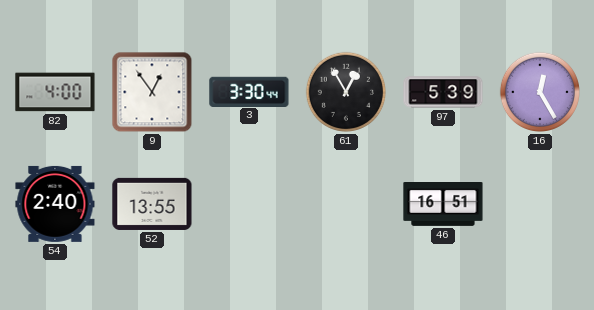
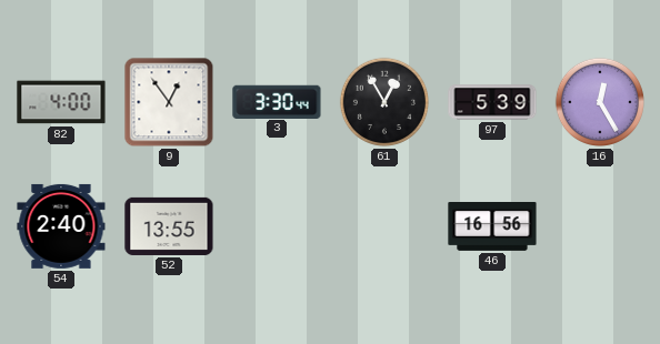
46: 16:51 -> 16:56 (492, 227)
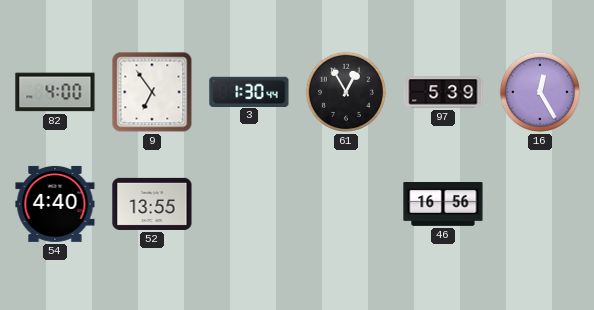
9: 12:54 -> 6:54 (152, 92)
3: 3:30 -> 1:30 (249, 91)
54: 2:40 -> 4:40 (55, 204)
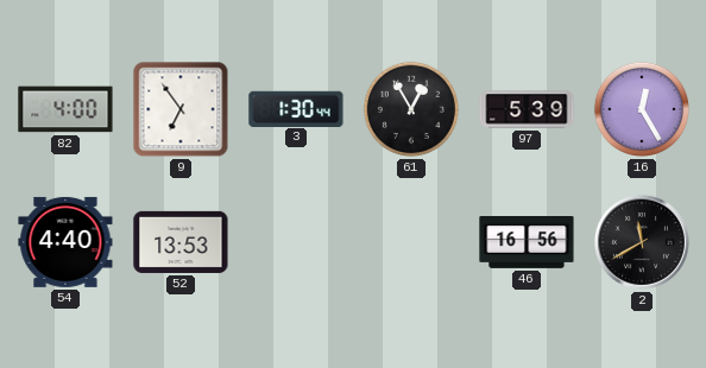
52: 13:55 -> 13:53 (181, 242)
2: none -> 11:40 (642, 242)
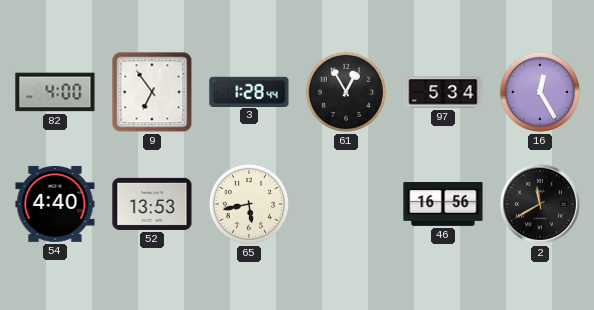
3: 1:30 -> 1:28 (249, 91)
97: 5:39 -> 5:34 (443, 92)
65: none -> 5:43 (249, 204)
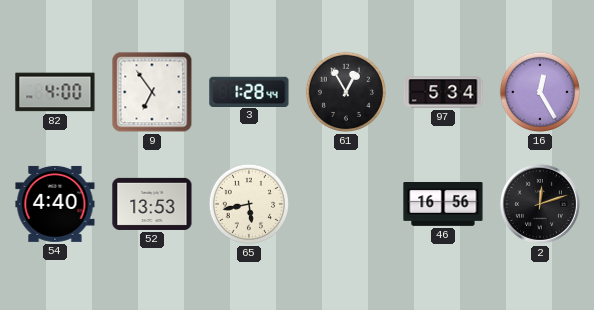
2: 11:40 -> 12:12 (540, 204)
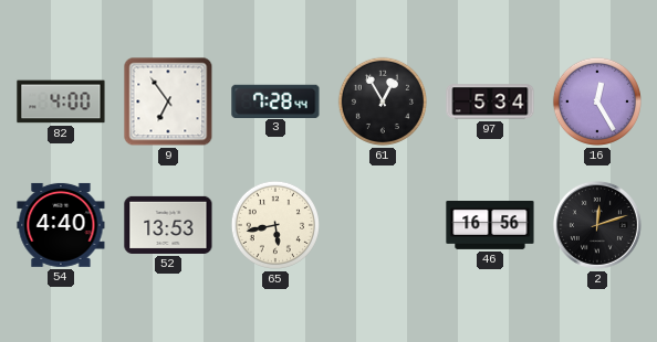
3: 1:28 -> 7:28 (275, 100)
